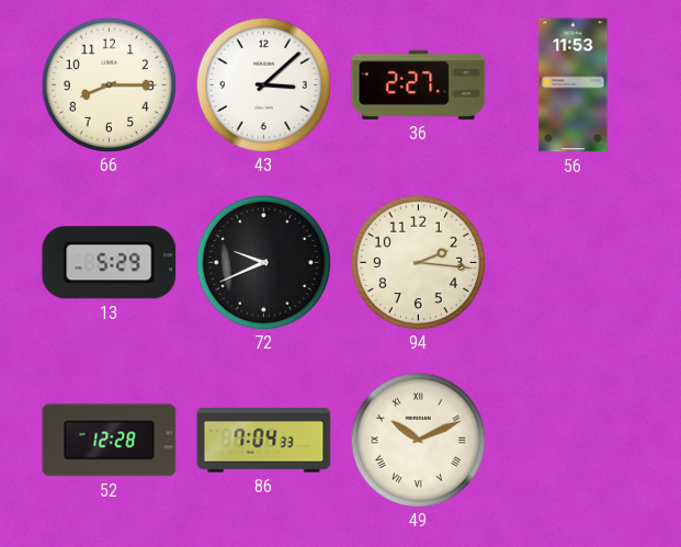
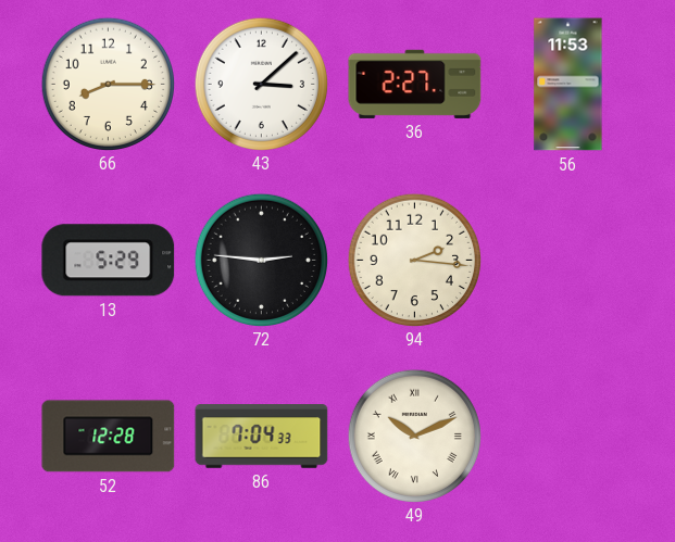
72: 9:41 -> 2:46 (261, 260)
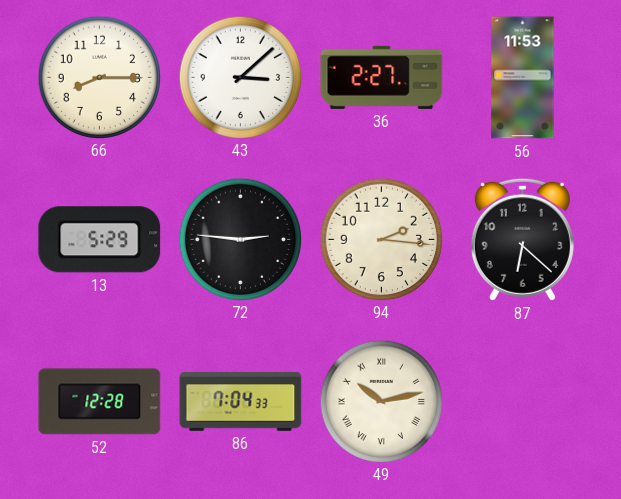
87: none -> 6:22 (522, 239)
49: 10:11 -> 10:13 (381, 401)
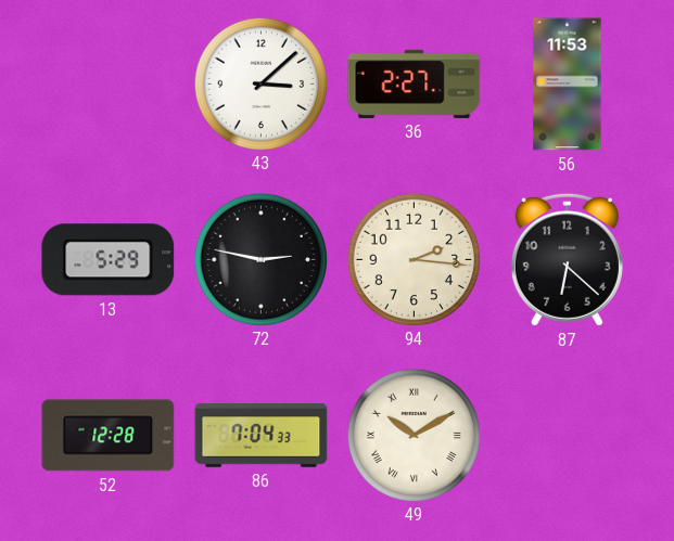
66: 8:15 -> none (99, 77)
72: 2:46 -> 2:47 (260, 259)
49: 10:13 -> 10:10 (414, 435)
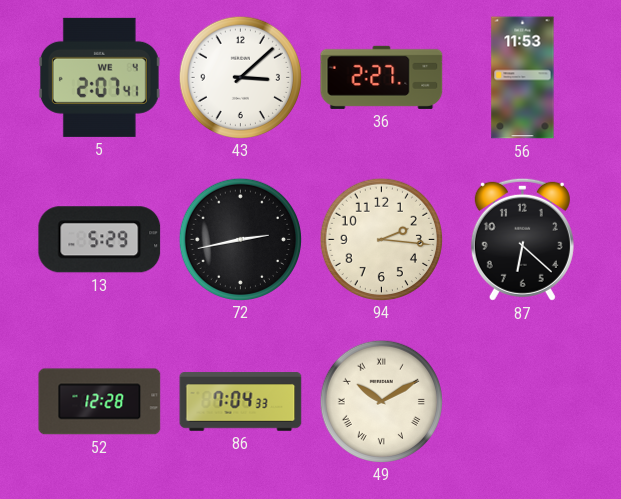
5: none -> 2:07 (99, 77)
72: 2:47 -> 2:43 (240, 239)
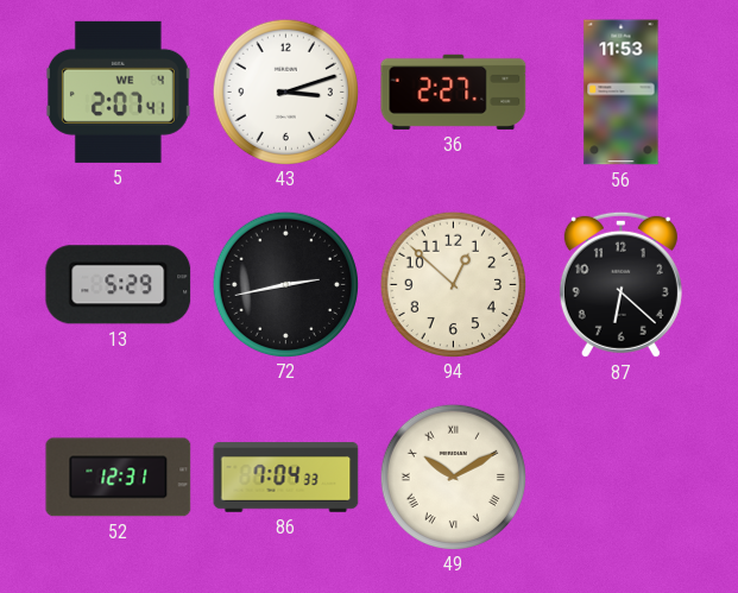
43: 3:08 -> 3:12 (285, 92)
94: 2:16 -> 12:52 (453, 284)
52: 12:28 -> 12:31 (119, 478)
